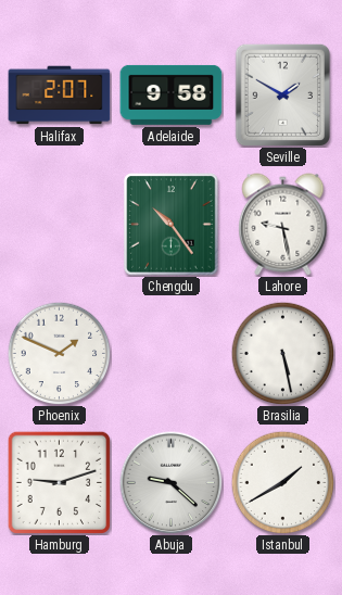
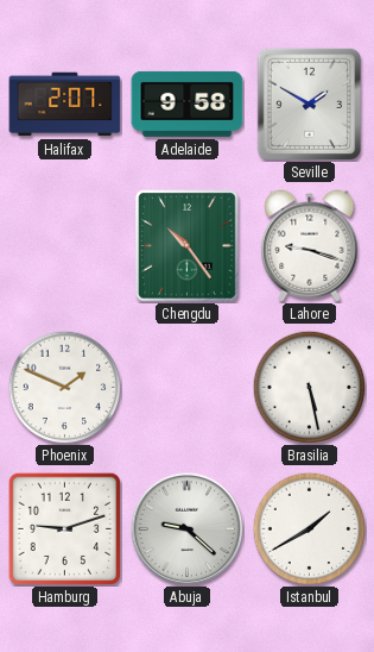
Lahore: 9:28 -> 9:18 (310, 246)
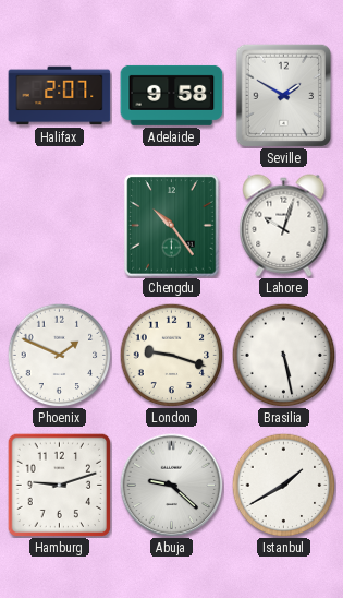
Lahore: 9:18 -> 10:03 (284, 226)
London: none -> 9:18 (171, 355)
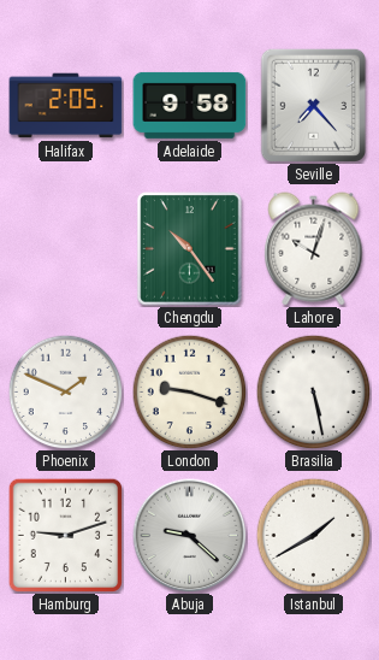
Halifax: 2:07 -> 2:05 (66, 106)
Seville: 1:50 -> 7:23 (314, 105)
